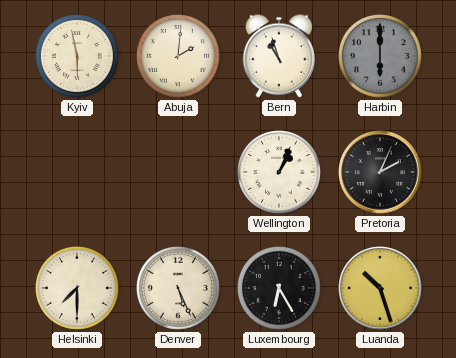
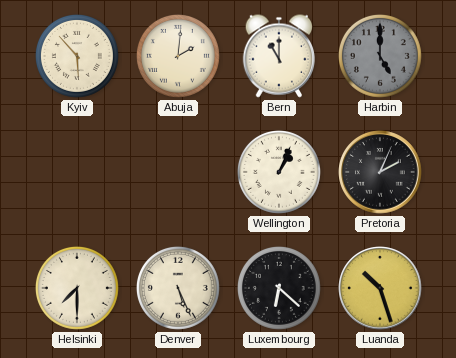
Kyiv: 5:58 -> 5:53 (77, 56)
Bern: 10:57 -> 11:00 (279, 56)
Harbin: 6:00 -> 5:00 (380, 56)
Luxembourg: 6:25 -> 6:22 (279, 288)
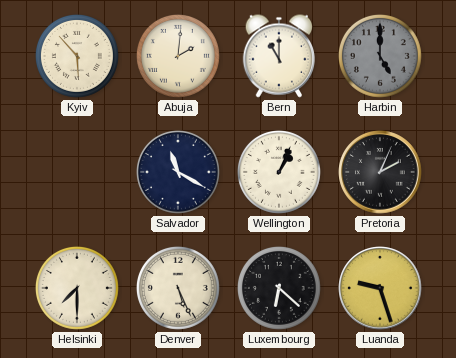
Salvador: none -> 11:20 (178, 172)
Luanda: 10:27 -> 9:27 (380, 288)
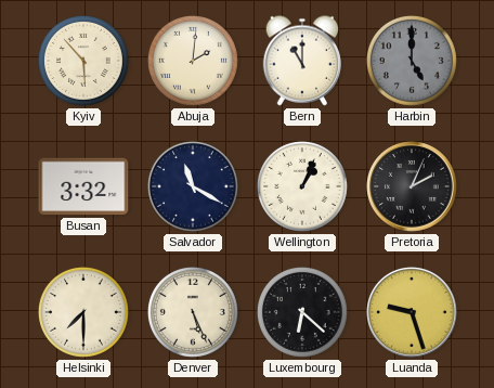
Busan: none -> 3:32 (83, 186)
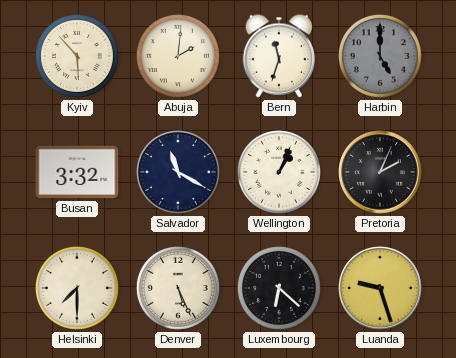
Bern: 11:00 -> 11:33 (279, 56)
